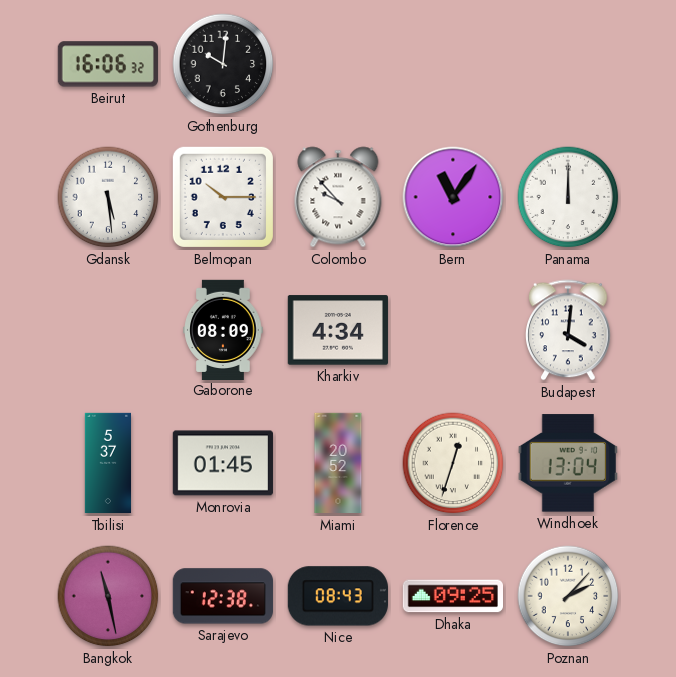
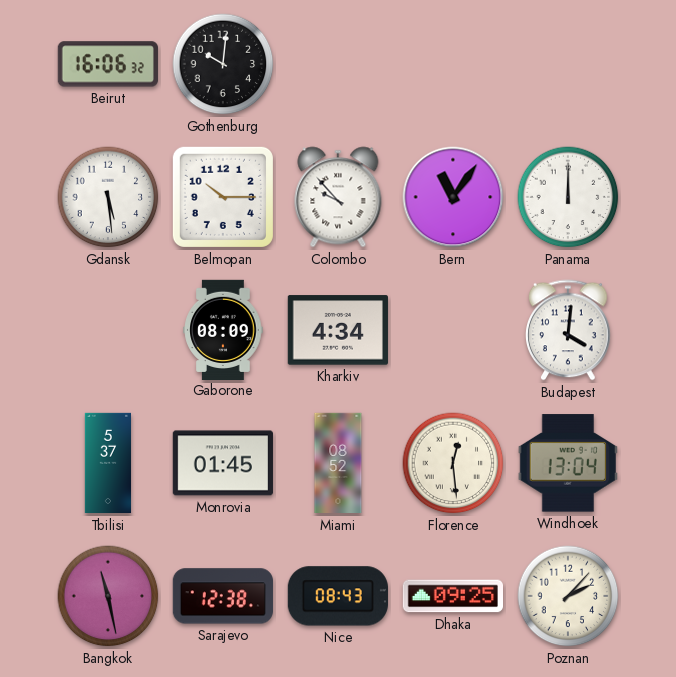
Miami: 20:52 -> 08:52 (338, 463)
Florence: 12:33 -> 12:29 (453, 463)
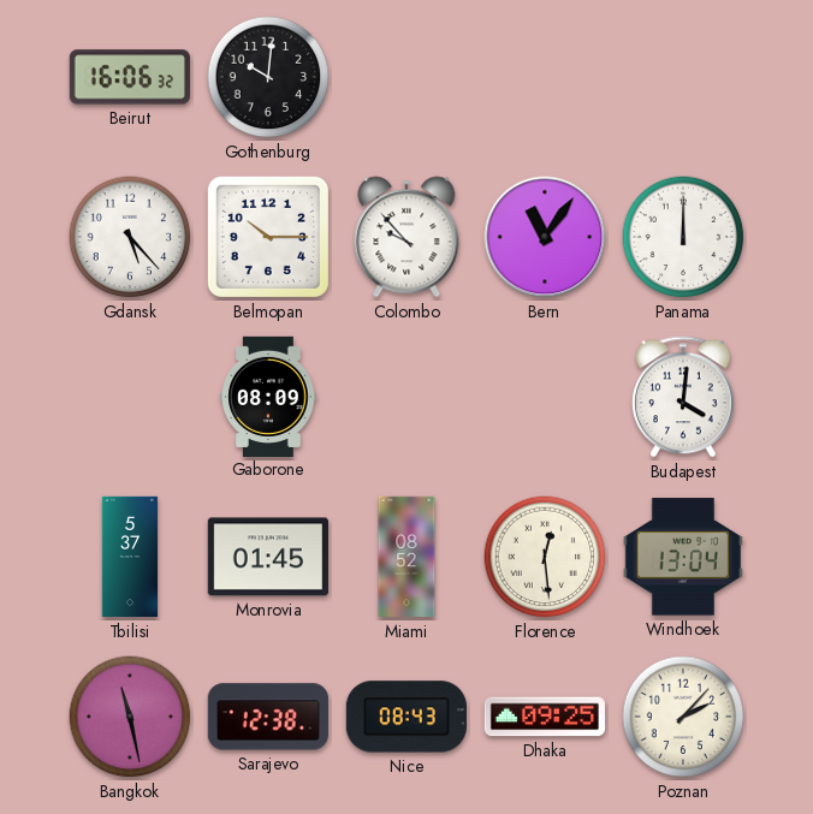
Gdansk: 5:29 -> 5:23 (130, 237)
Kharkiv: 4:34 -> none (338, 330)
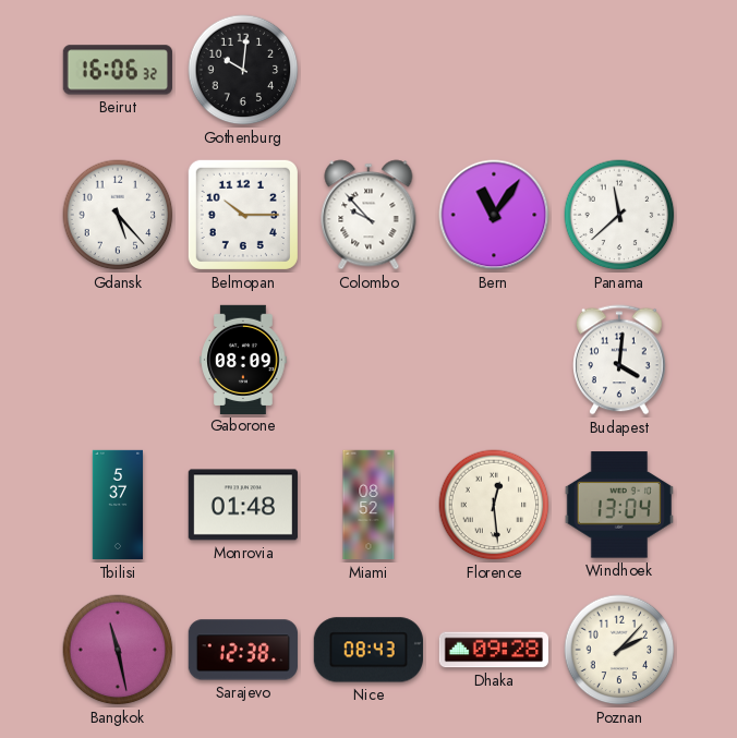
Panama: 12:00 -> 11:38 (619, 215)
Monrovia: 01:45 -> 01:48 (243, 505)
Dhaka: 09:25 -> 09:28 (493, 650)
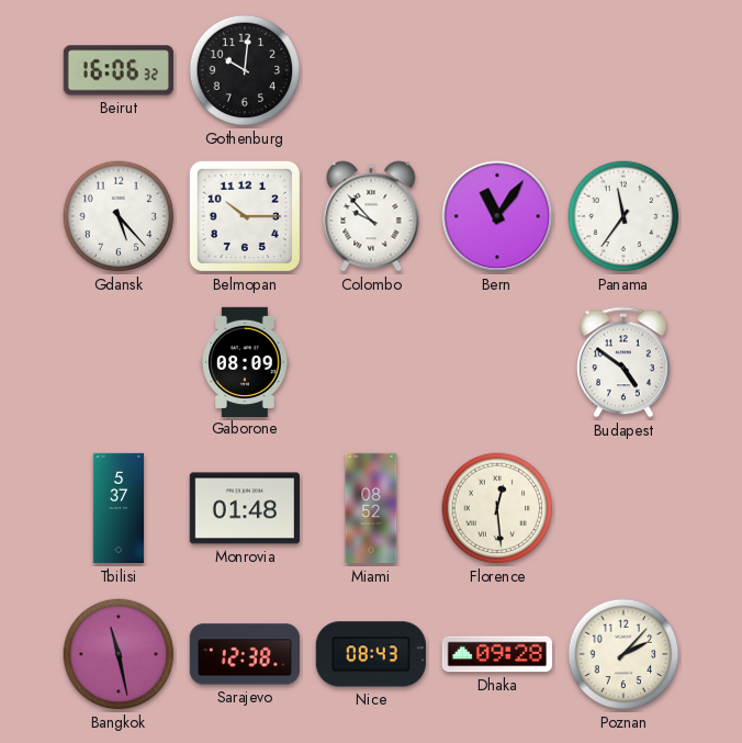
Panama: 11:38 -> 11:36 (623, 216)
Budapest: 4:01 -> 4:51 (625, 362)
Windhoek: 13:04 -> none (619, 505)
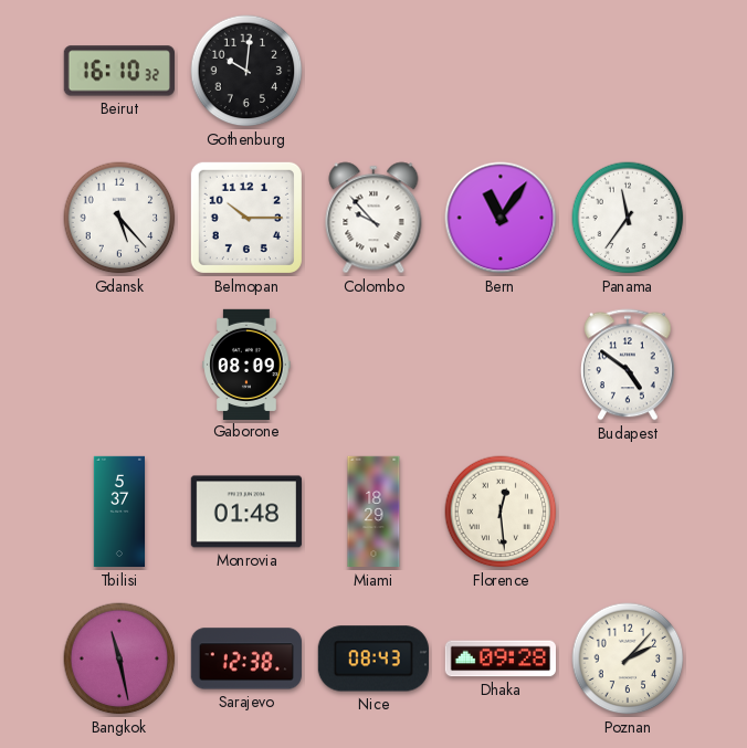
Beirut: 16:06 -> 16:10 (119, 71)
Miami: 08:52 -> 18:29 (373, 512)
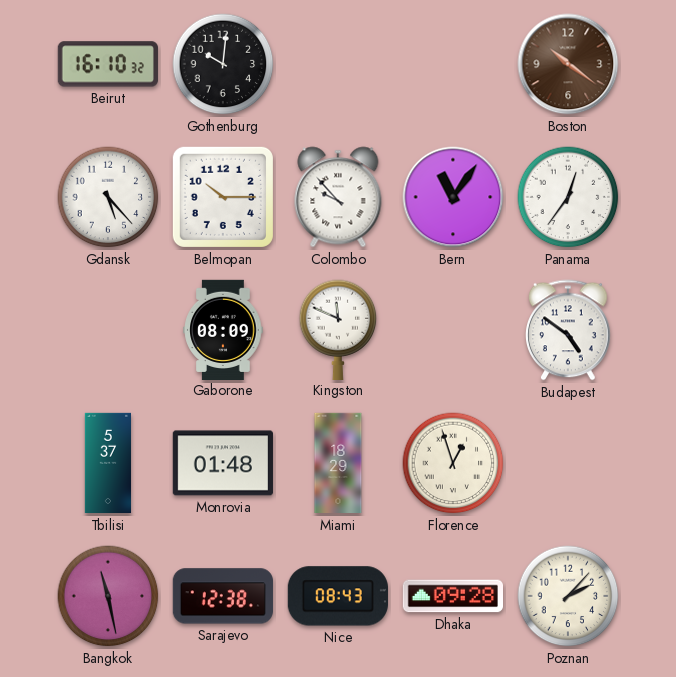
Boston: none -> 10:21 (568, 64)
Panama: 11:36 -> 12:36 (568, 197)
Kingston: none -> 11:49 (338, 329)
Florence: 12:29 -> 12:57 (453, 463)
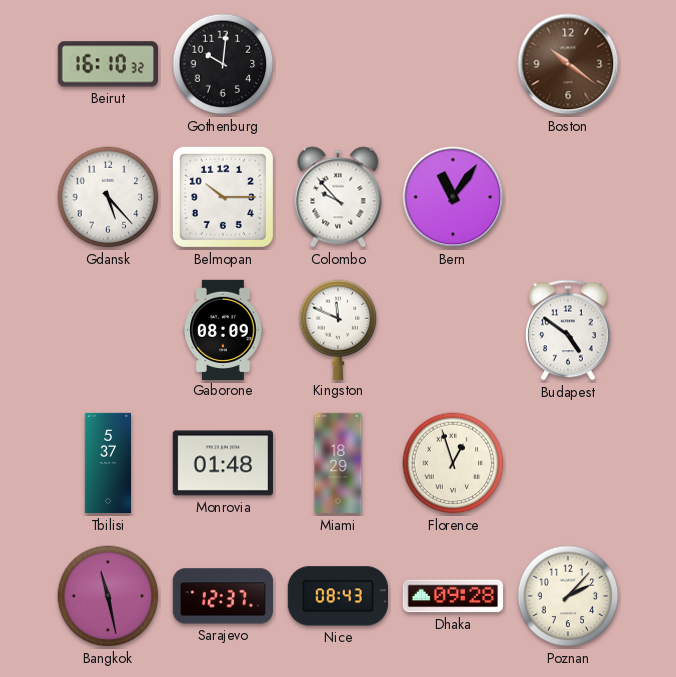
Panama: 12:36 -> none (568, 197)
Sarajevo: 12:38 -> 12:37 (223, 596)
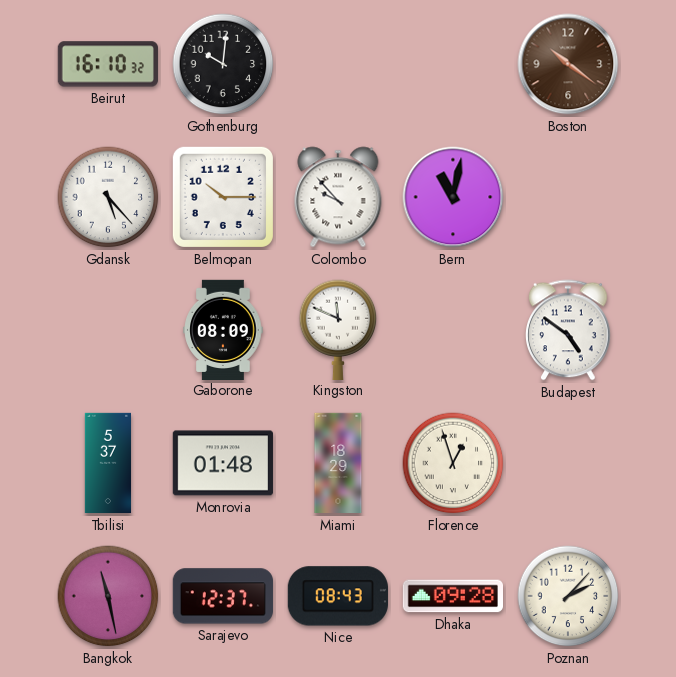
Bern: 11:06 -> 11:02 (453, 197)
